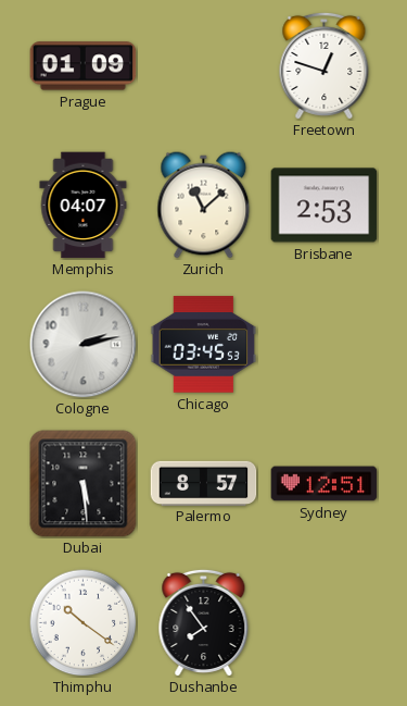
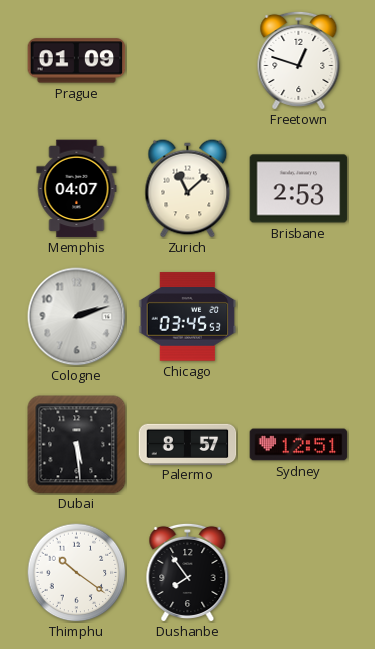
Cologne: 2:13 -> 2:12 (77, 317)
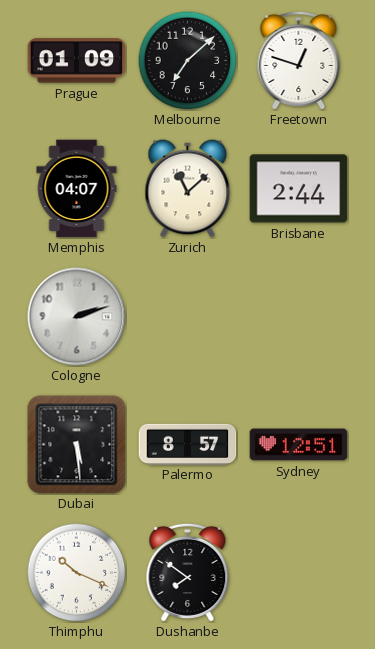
Melbourne: none -> 7:08 (188, 61)
Brisbane: 2:53 -> 2:44 (299, 189)
Chicago: 03:45 -> none (188, 317)
Thimphu: 10:21 -> 10:19 (77, 573)
Dushanbe: 7:54 -> 7:51 (188, 572)
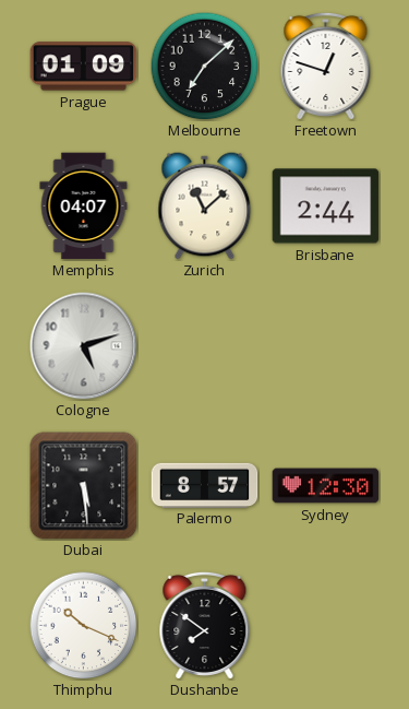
Cologne: 2:12 -> 5:12 (84, 346)
Sydney: 12:51 -> 12:30 (326, 486)
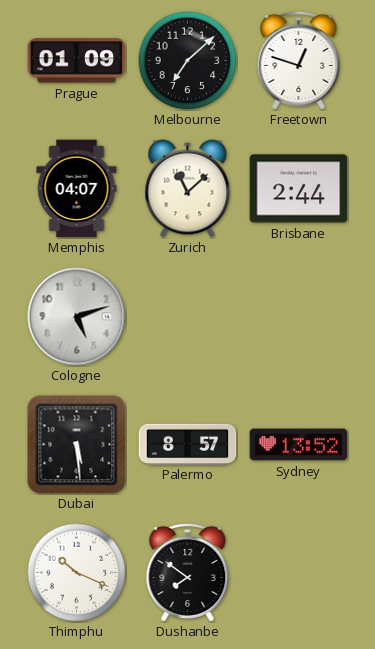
Sydney: 12:30 -> 13:52 (299, 445)
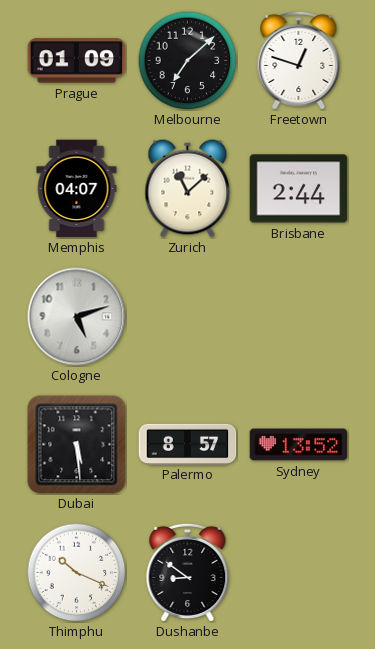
Dushanbe: 7:51 -> 8:51 (188, 572)
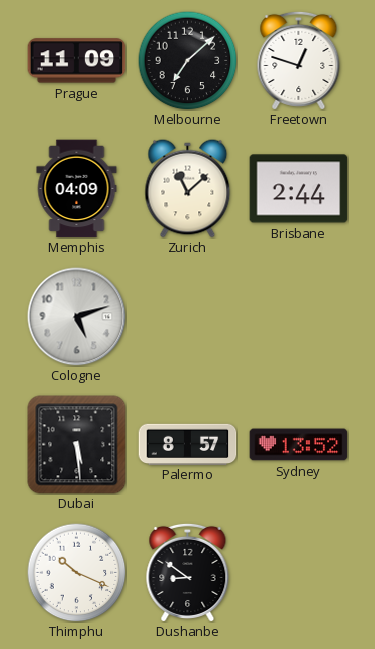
Prague: 01:09 -> 11:09 (77, 61)
Memphis: 04:07 -> 04:09 (77, 189)
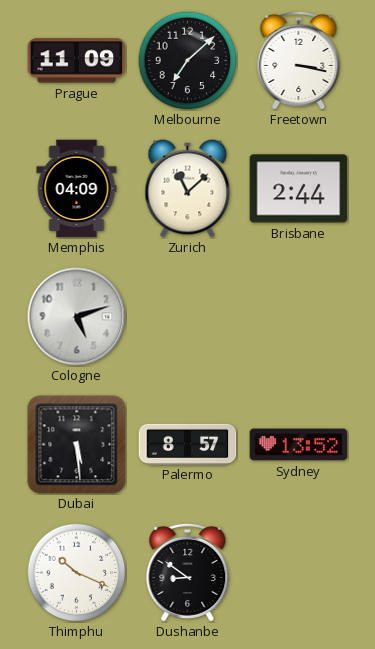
Freetown: 12:48 -> 3:17 (299, 60)
